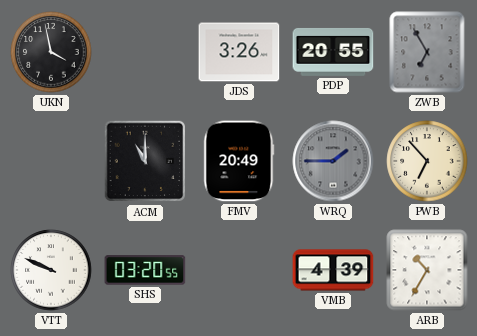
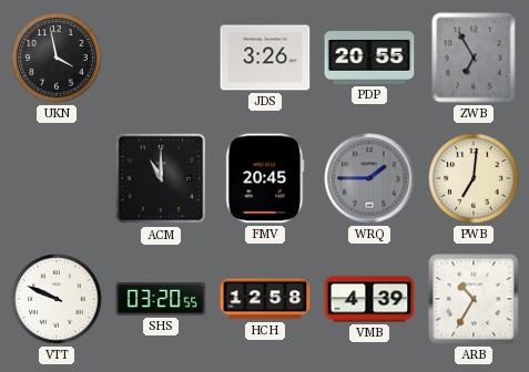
FMV: 20:49 -> 20:45 (265, 178)
PWB: 6:53 -> 7:01 (474, 178)
HCH: none -> 12:58 (265, 299)
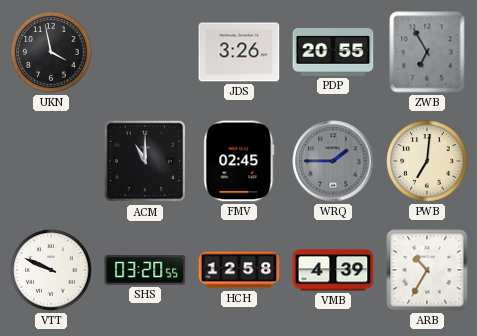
FMV: 20:45 -> 02:45 (239, 161)
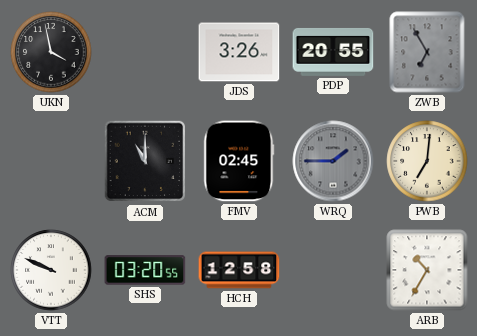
VMB: 4:39 -> none (333, 270)
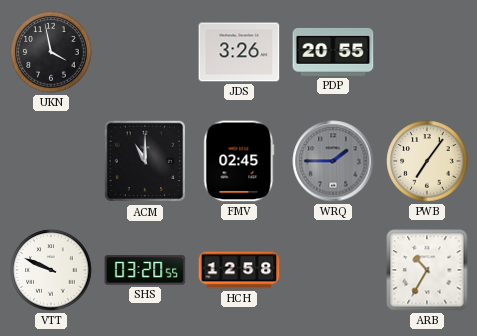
ZWB: 6:55 -> none (427, 52)
PWB: 7:01 -> 7:06 (427, 161)
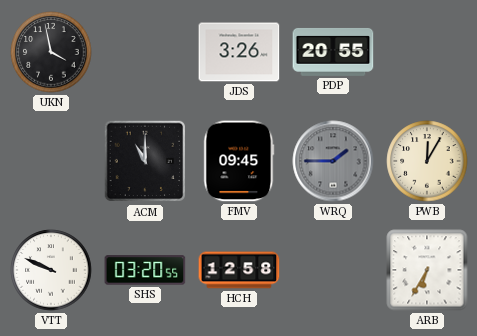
FMV: 02:45 -> 09:45 (239, 161)
PWB: 7:06 -> 12:05 (427, 161)
ARB: 10:35 -> 6:35 (427, 270)
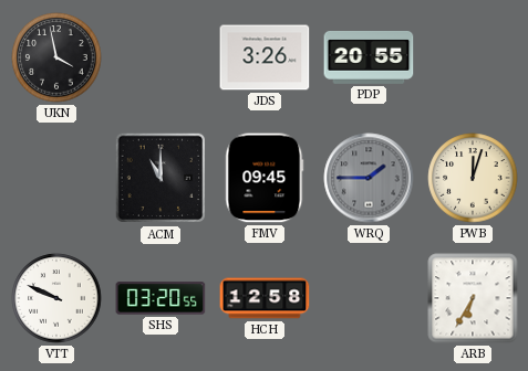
PWB: 12:05 -> 12:03 (473, 178)
